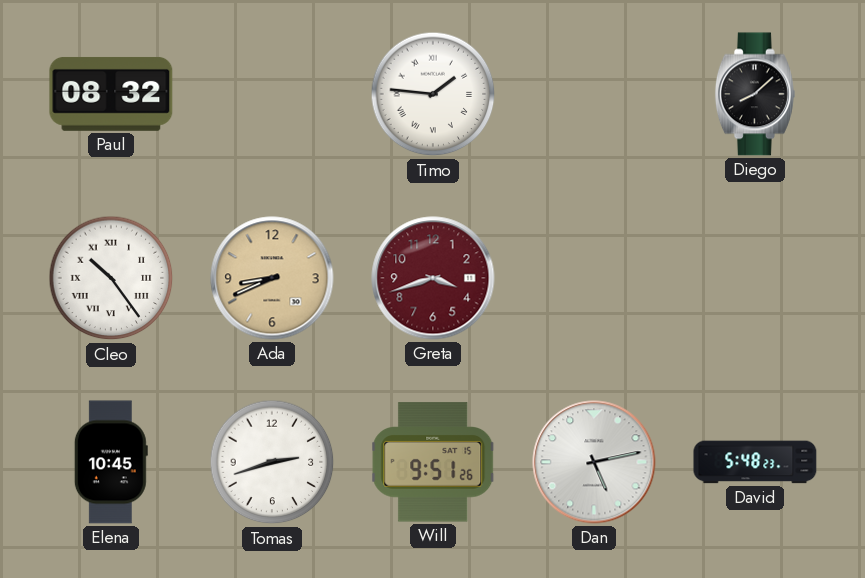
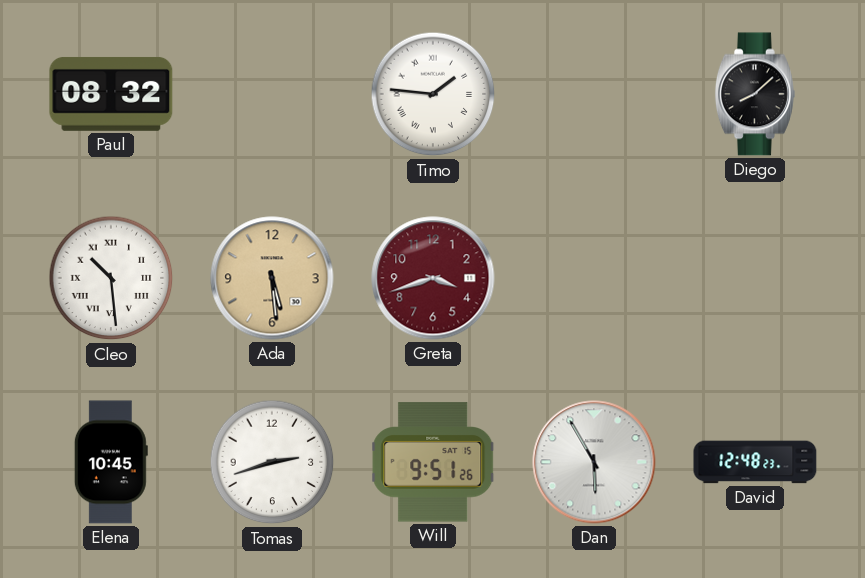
Cleo: 10:24 -> 10:29 (111, 278)
Ada: 8:41 -> 5:29 (272, 278)
Dan: 5:13 -> 5:55 (594, 462)
David: 5:48 -> 12:48 (755, 462)
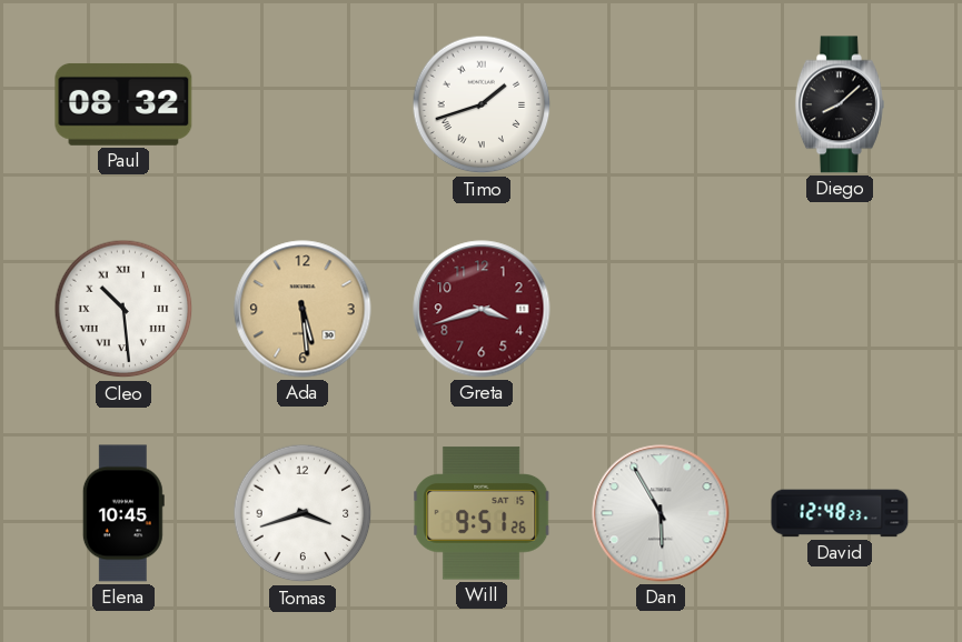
Timo: 1:46 -> 1:42 (482, 104)
Tomas: 2:42 -> 3:42 (303, 513)
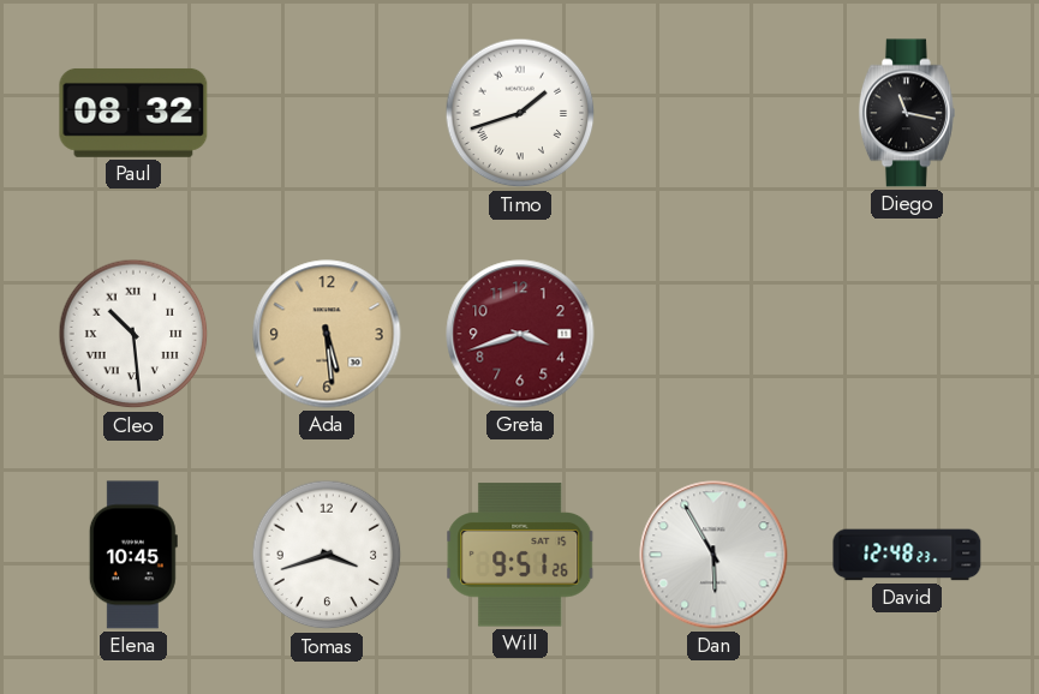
Diego: 8:08 -> 11:17 (907, 113)
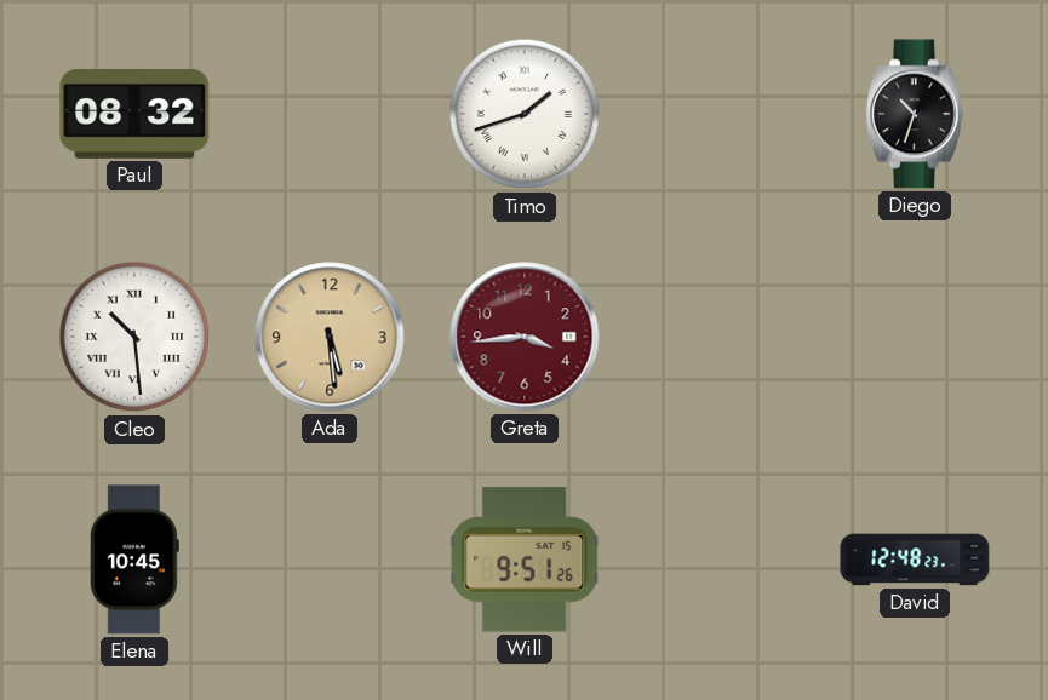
Diego: 11:17 -> 10:33 (915, 114)
Greta: 3:42 -> 3:44 (525, 337)
Tomas: 3:42 -> none (327, 555)
Dan: 5:55 -> none (713, 555)
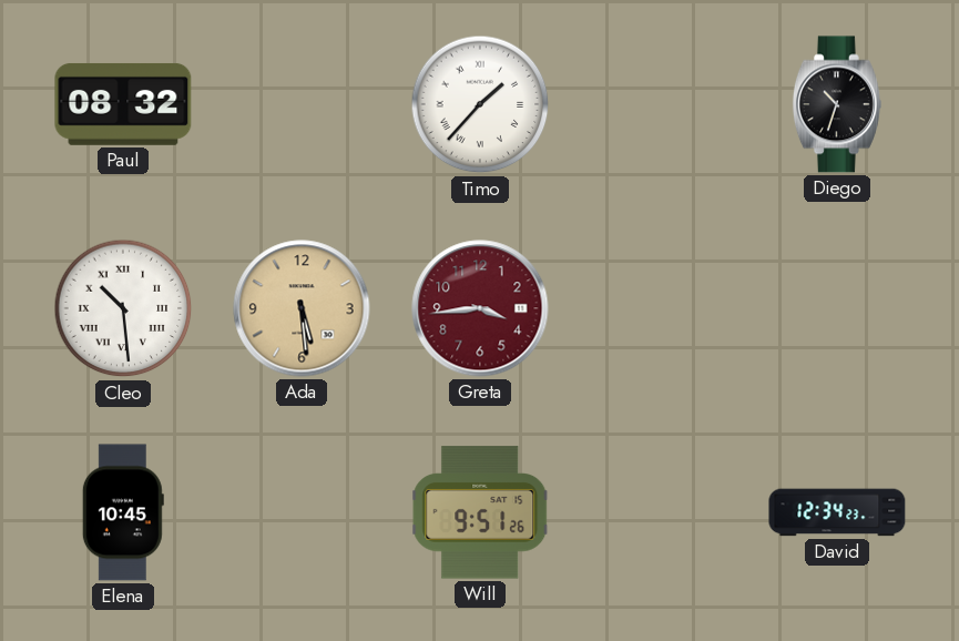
Timo: 1:42 -> 1:37 (480, 104)
David: 12:48 -> 12:34 (837, 512)
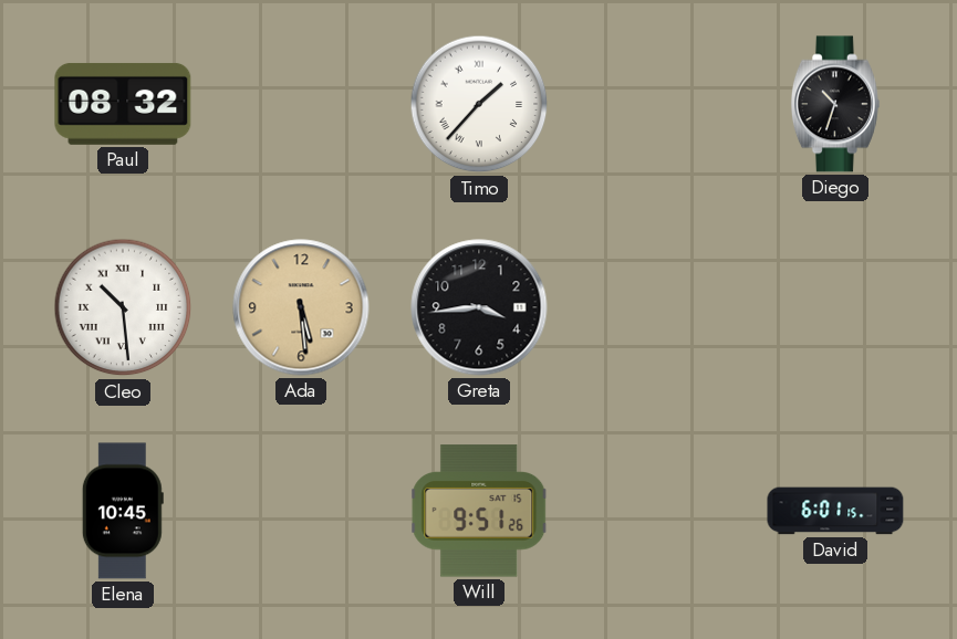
Greta dial: burgundy -> black (479, 307)
David: 12:34 -> 6:01 (835, 511)
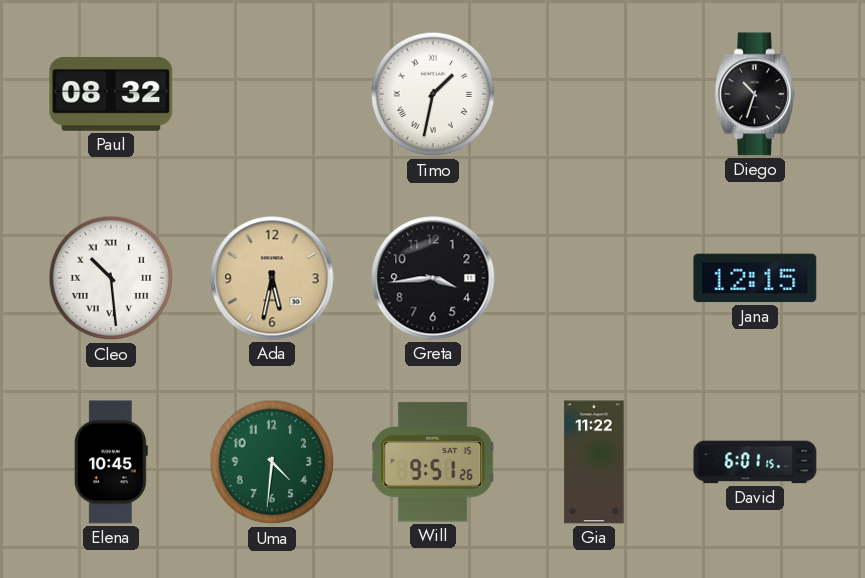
Timo: 1:37 -> 1:32 (433, 94)
Ada: 5:29 -> 5:32 (272, 278)
Jana: none -> 12:15 (755, 278)
Uma: none -> 4:31 (272, 462)
Gia: none -> 11:22 (594, 462)
